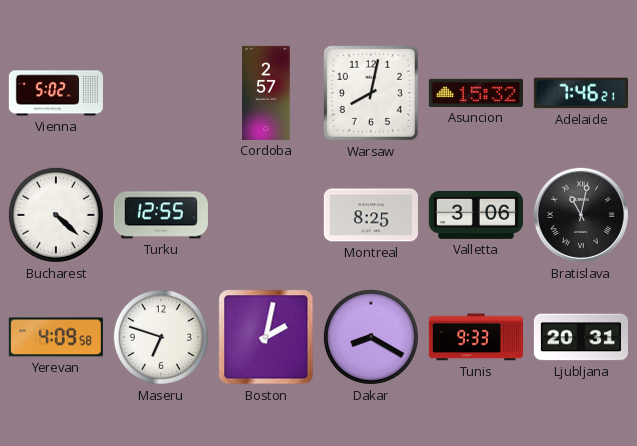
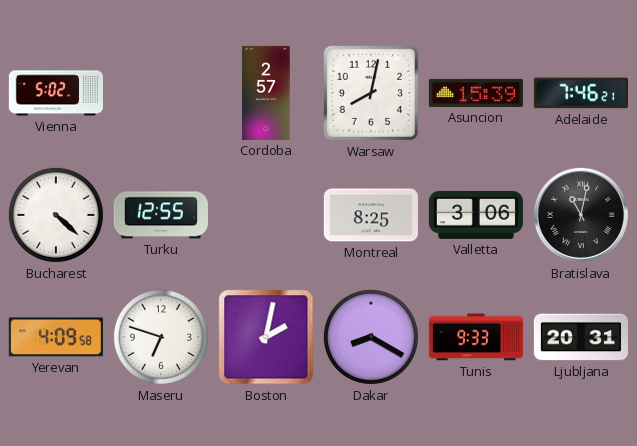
Asuncion: 15:32 -> 15:39 (476, 93)
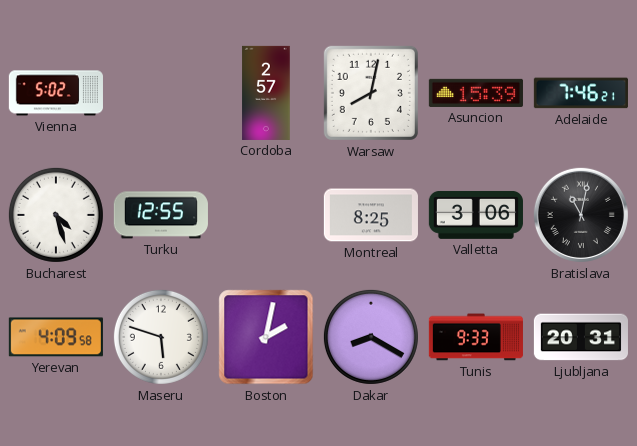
Bucharest: 4:22 -> 4:27 (56, 215)
Maseru: 6:48 -> 5:48 (161, 337)
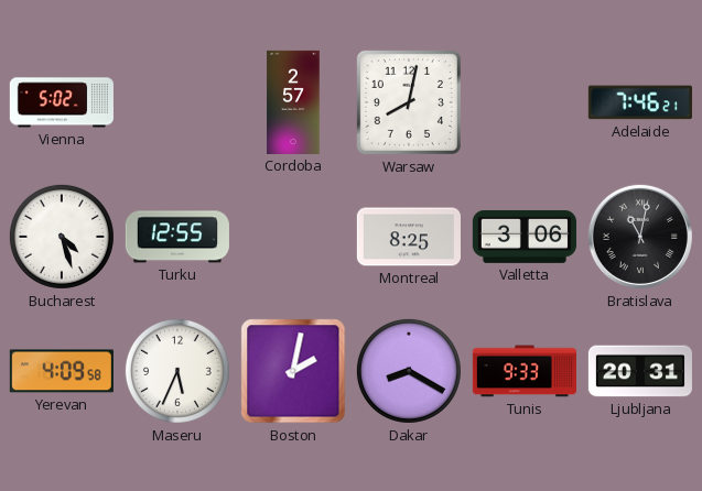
Asuncion: 15:39 -> none (476, 93)
Maseru: 5:48 -> 5:34 (177, 371)
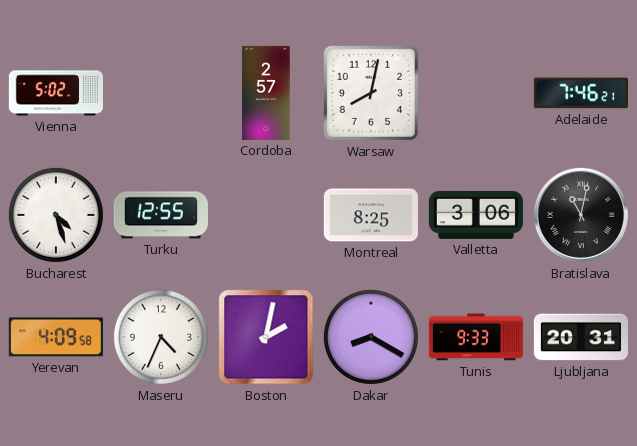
Maseru: 5:34 -> 4:34 (161, 337)
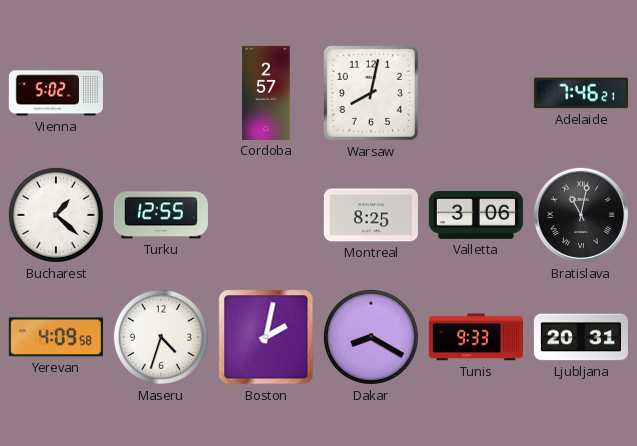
Bucharest: 4:27 -> 1:22 (56, 215)
Maseru: 4:34 -> 4:33 (161, 337)
